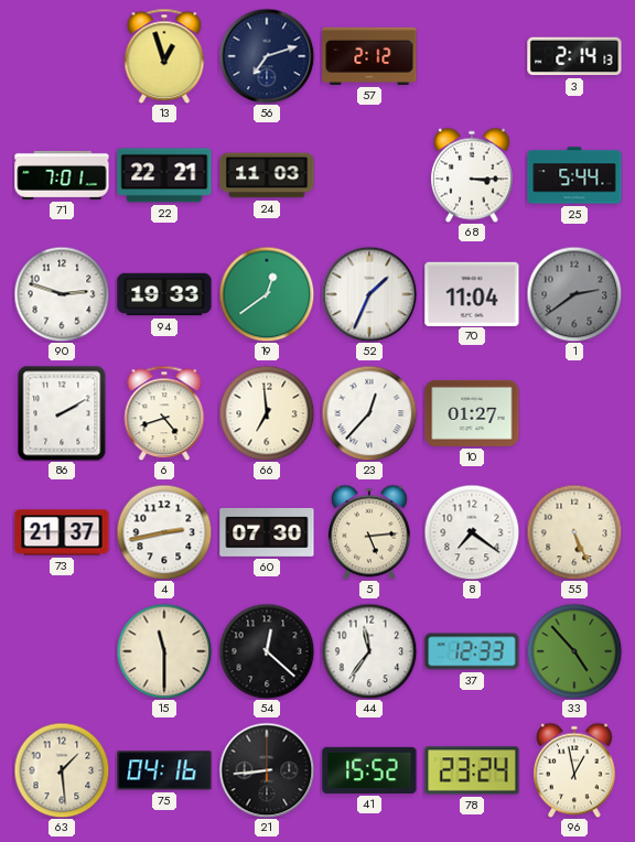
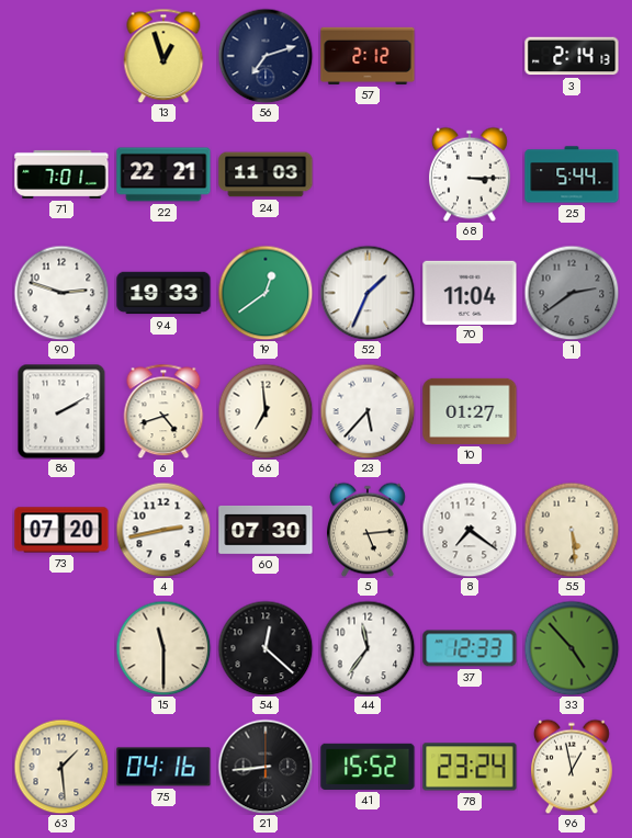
23: 12:37 -> 5:37 (368, 411)
73: 21:37 -> 07:20 (61, 530)
55: 5:26 -> 5:29 (572, 530)
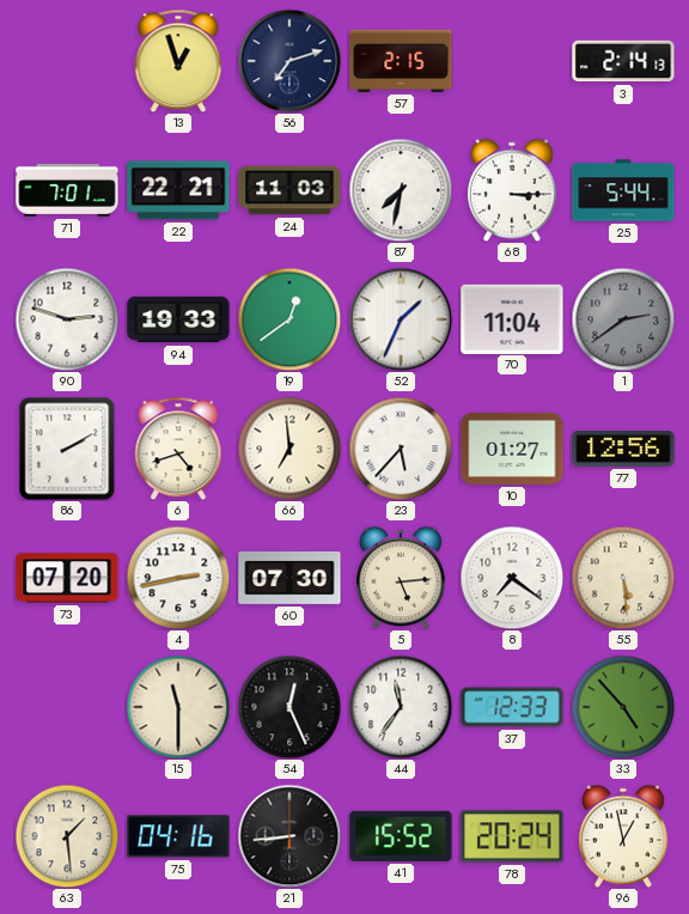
57: 2:12 -> 2:15 (401, 61)
87: none -> 7:32 (401, 190)
77: none -> 12:56 (623, 449)
54: 12:22 -> 12:26 (289, 707)
78: 23:24 -> 20:24 (512, 836)
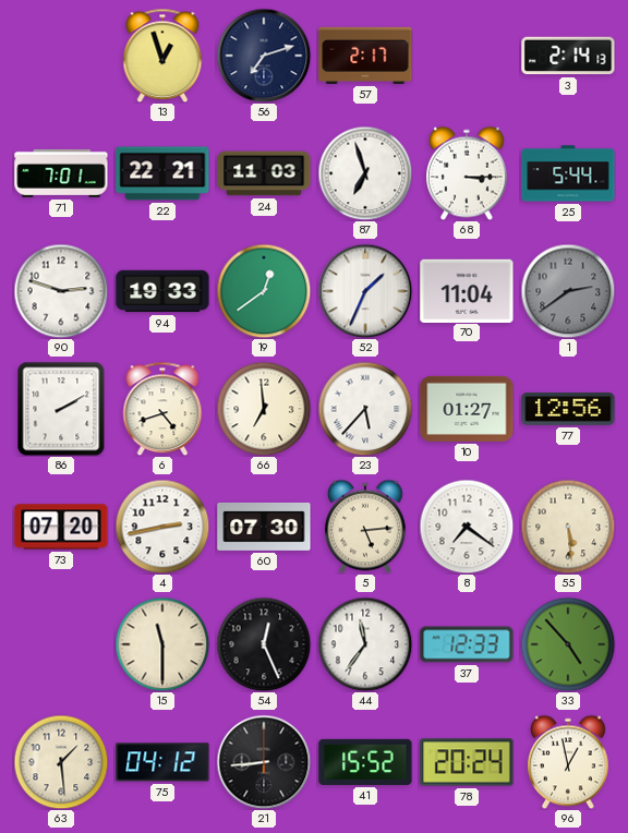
57: 2:15 -> 2:17 (365, 56)
87: 7:32 -> 6:57 (365, 173)
75: 04:16 -> 04:12 (162, 762)
